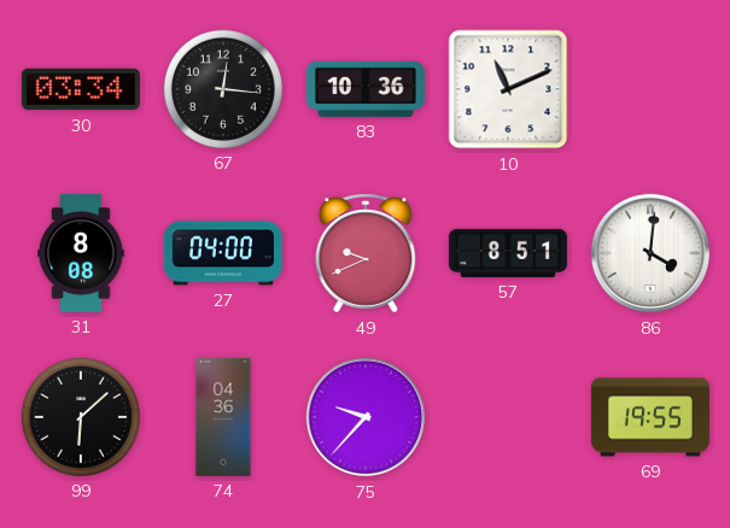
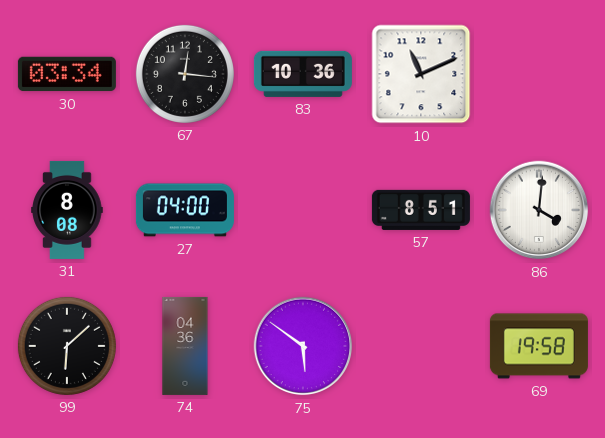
49: 9:41 -> none (366, 253)
75: 9:37 -> 5:51 (303, 346)
69: 19:55 -> 19:58 (539, 346)
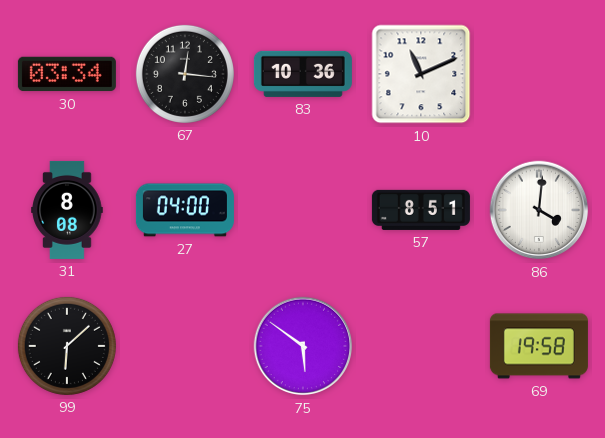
74: 04:36 -> none (185, 346)
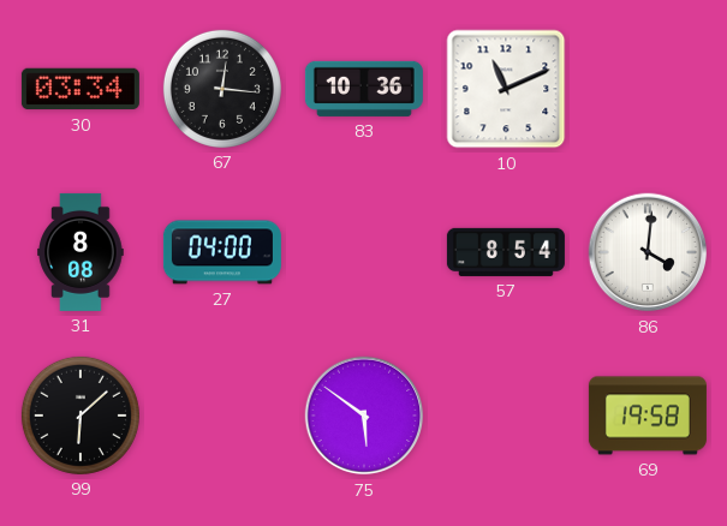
57: 8:51 -> 8:54 (506, 252)
